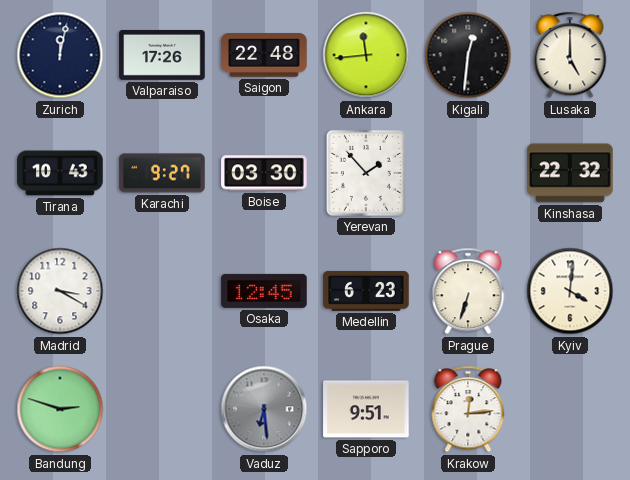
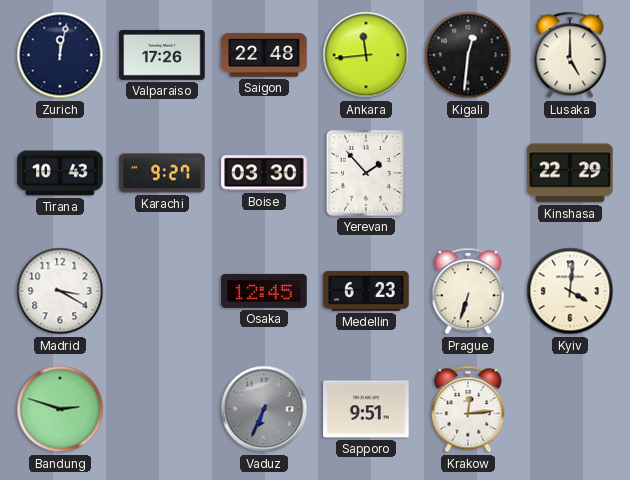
Kinshasa: 22:32 -> 22:29 (570, 173)
Vaduz: 6:29 -> 6:34 (264, 409)
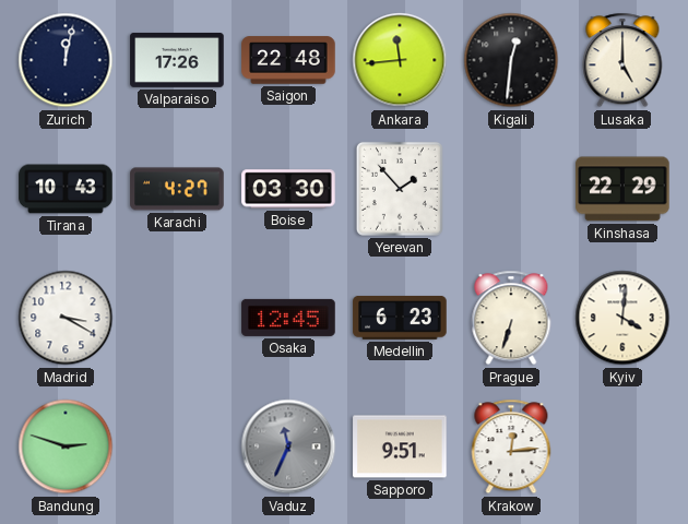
Karachi: 9:27 -> 4:27 (177, 189)
Vaduz: 6:34 -> 11:34 (288, 446)
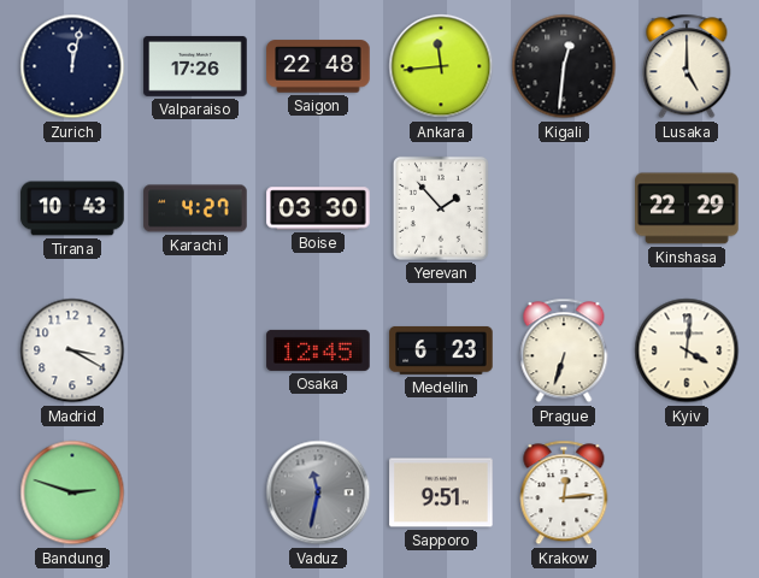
Vaduz: 11:34 -> 11:32 (318, 493)
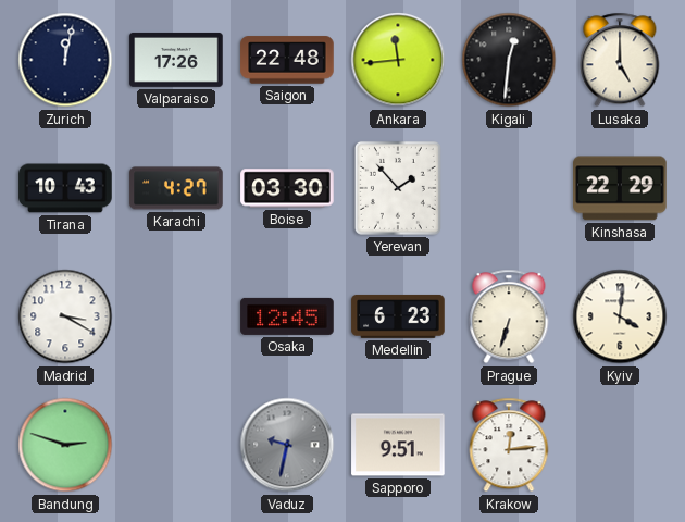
Vaduz: 11:32 -> 9:32 (287, 445)
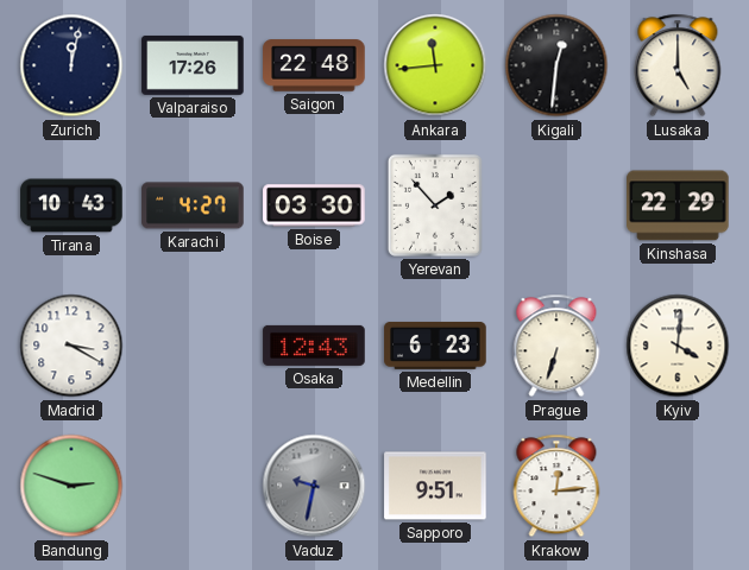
Osaka: 12:45 -> 12:43 (314, 346)
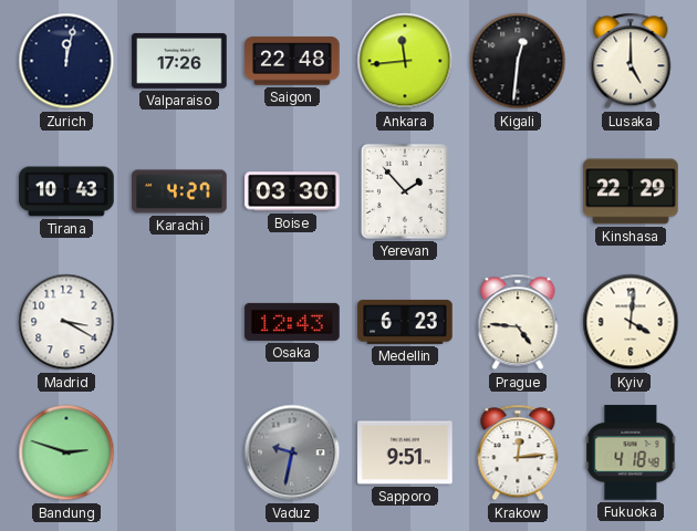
Prague: 6:33 -> 4:46 (518, 322)
Fukuoka: none -> 4:18 (631, 452)
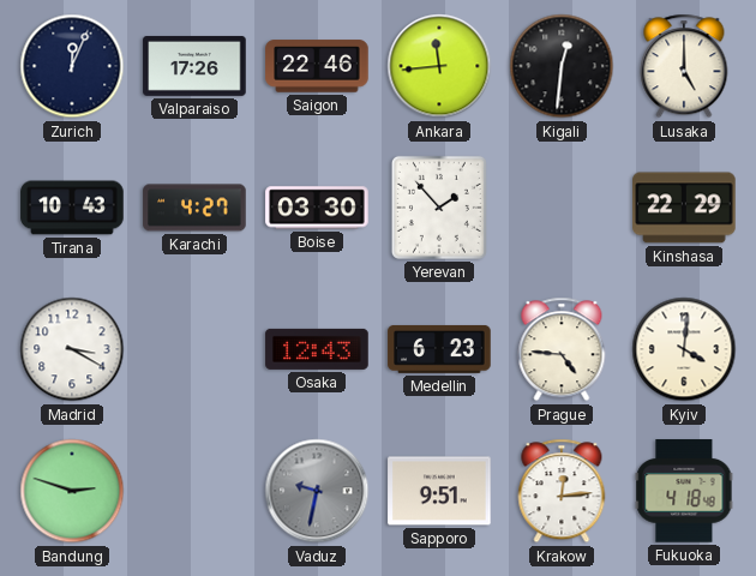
Zurich: 12:02 -> 12:04 (72, 66)
Saigon: 22:48 -> 22:46 (317, 66)
